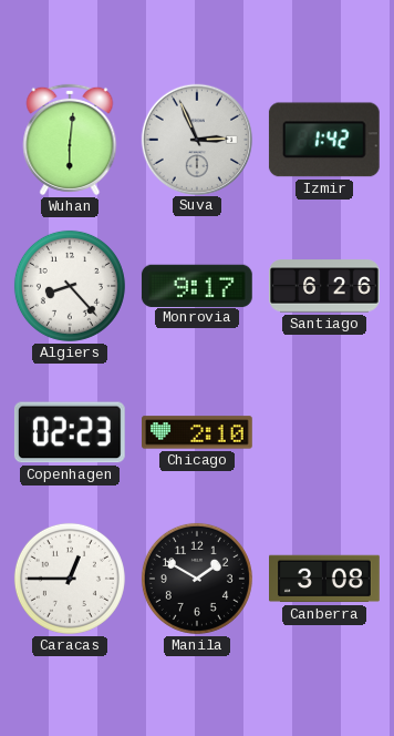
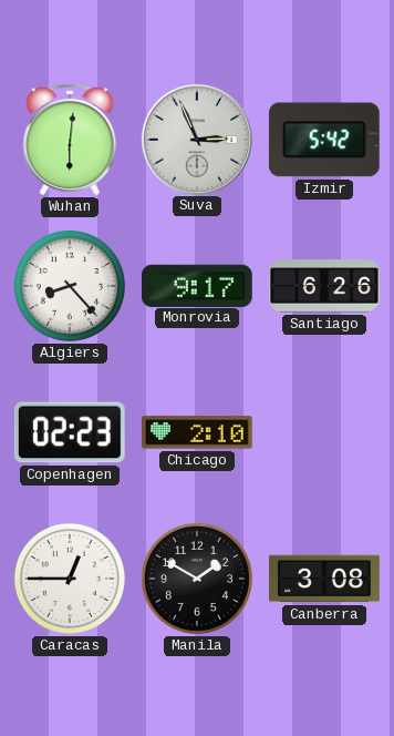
Izmir: 1:42 -> 5:42 (324, 140)
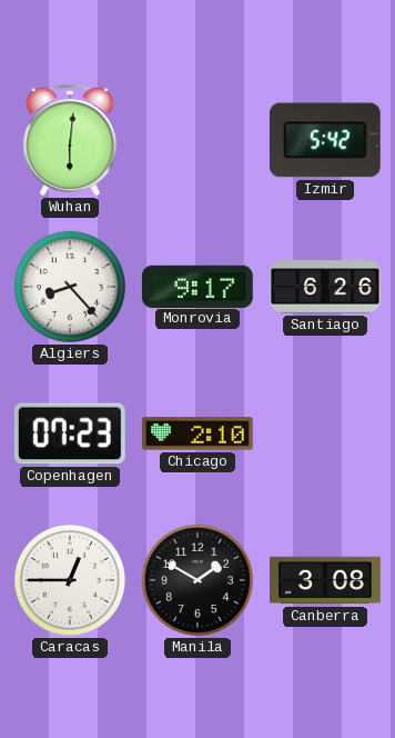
Suva: 2:56 -> none (196, 139)
Copenhagen: 02:23 -> 07:23 (70, 433)
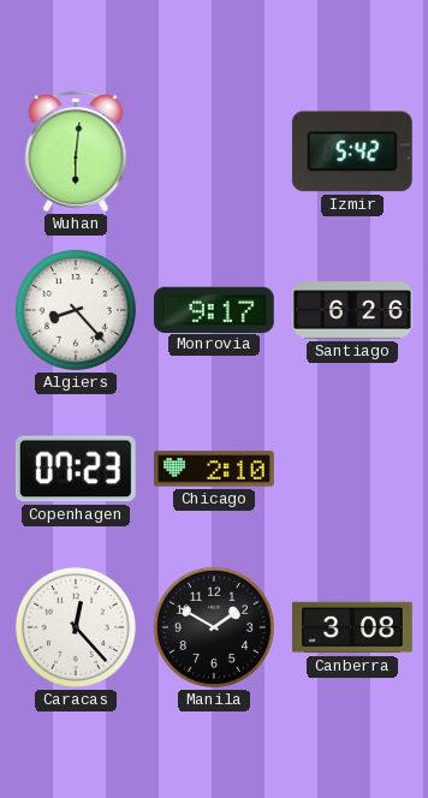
Caracas: 12:45 -> 12:23 (76, 627)
